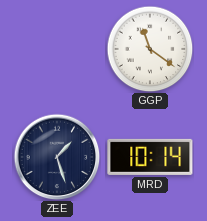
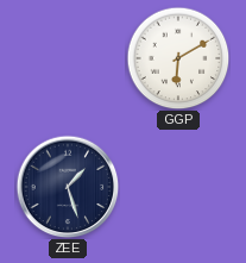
GGP: 11:21 -> 6:10 (178, 58)
MRD: 10:14 -> none (150, 157)
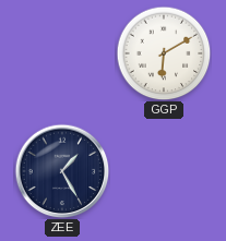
ZEE: 1:27 -> 1:25 (62, 171)
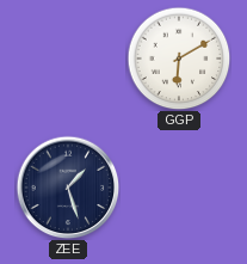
ZEE: 1:25 -> 1:27 (68, 188)
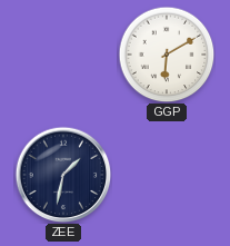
ZEE: 1:27 -> 1:32 (63, 175)
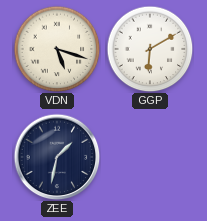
VDN: none -> 5:18 (57, 49)
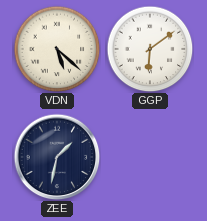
VDN: 5:18 -> 5:22 (57, 49)
GGP: 6:10 -> 6:09 (150, 49)
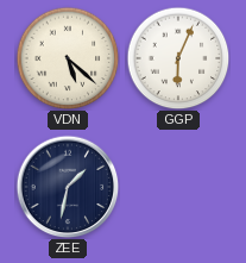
GGP: 6:09 -> 6:04 (178, 58)
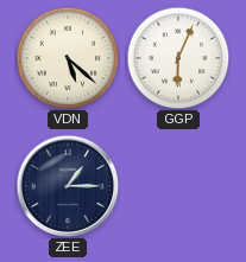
ZEE: 1:32 -> 1:15 (68, 186)
